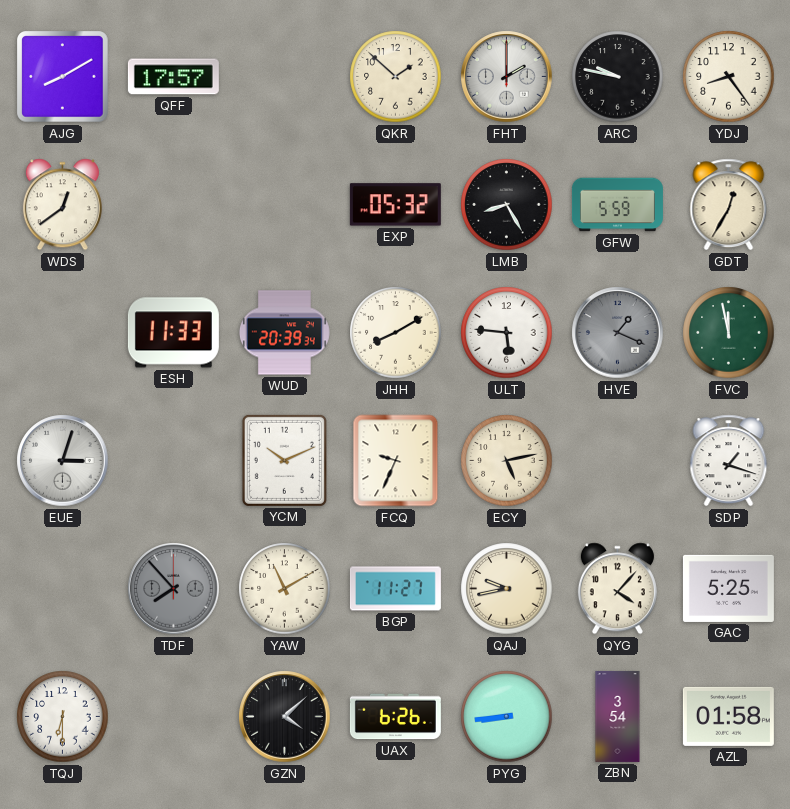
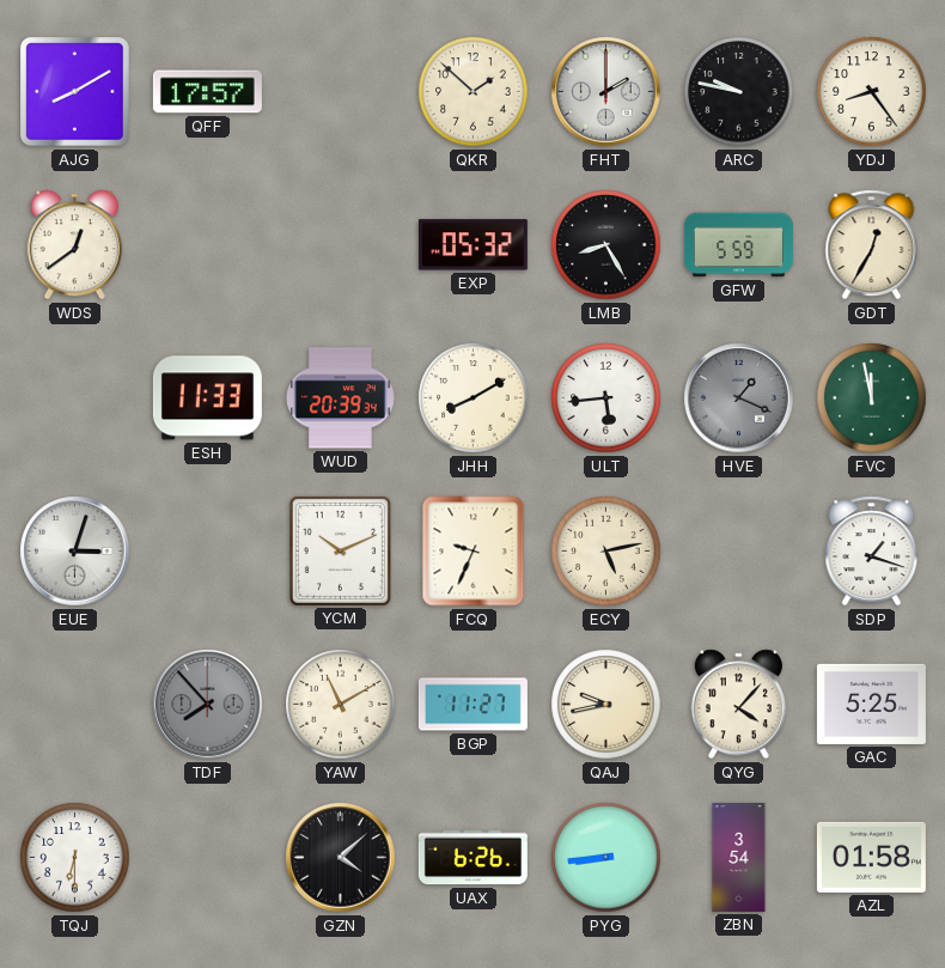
ULT: 5:46 -> 5:44 (606, 398)
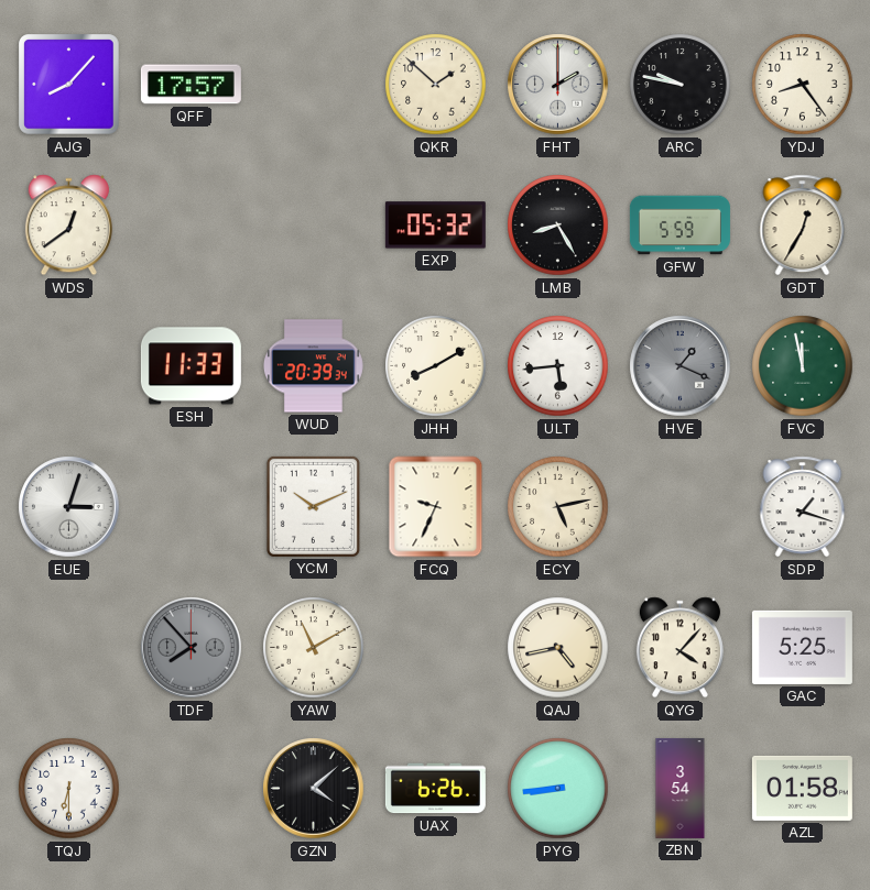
AJG: 8:10 -> 8:07 (69, 85)
BGP: 11:27 -> none (472, 705)
QAJ: 9:43 -> 4:43 (558, 648)
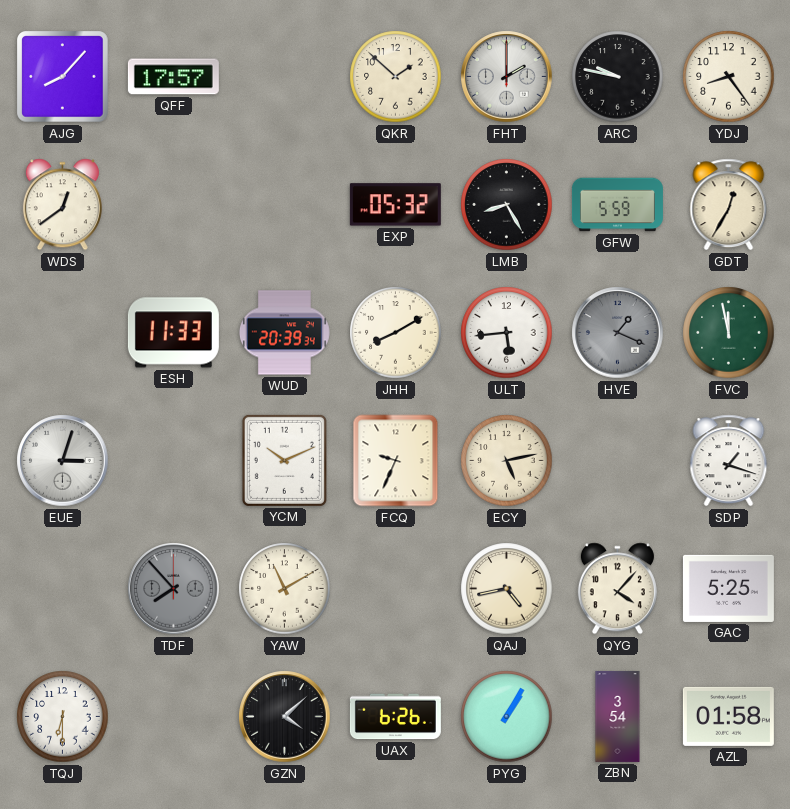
PYG: 8:44 -> 1:05 (507, 717)
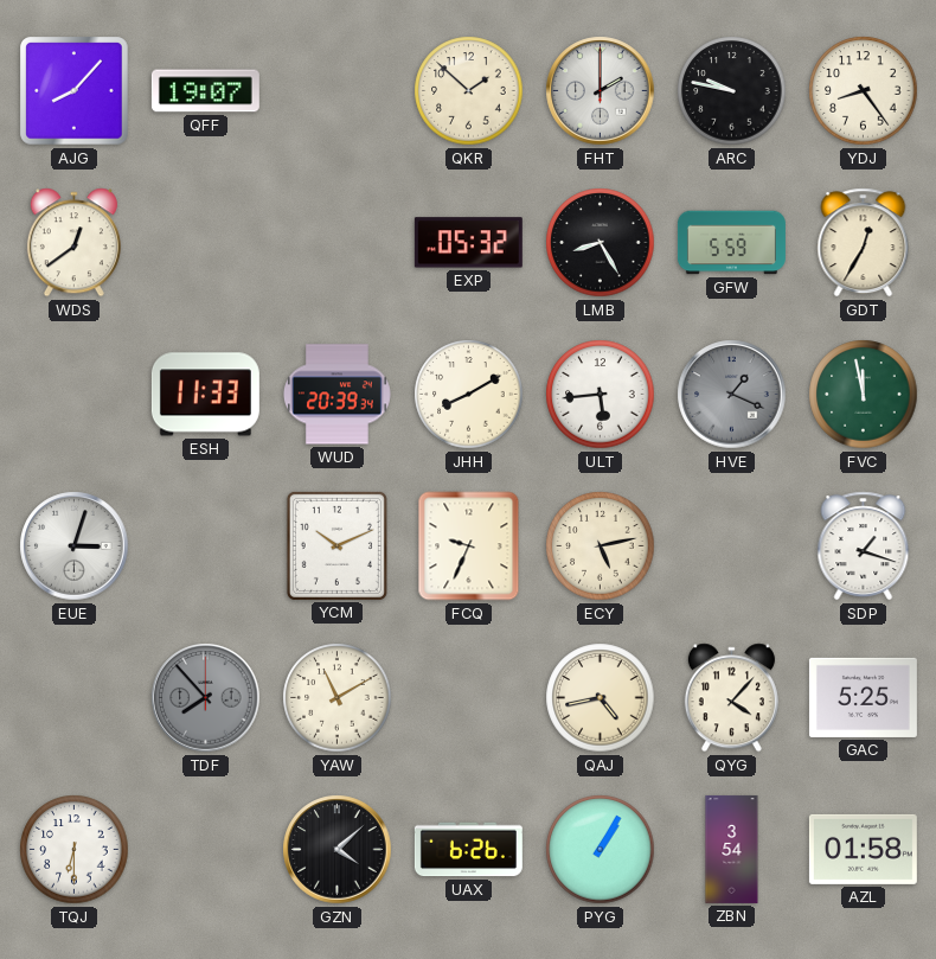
QFF: 17:57 -> 19:07 (205, 91)
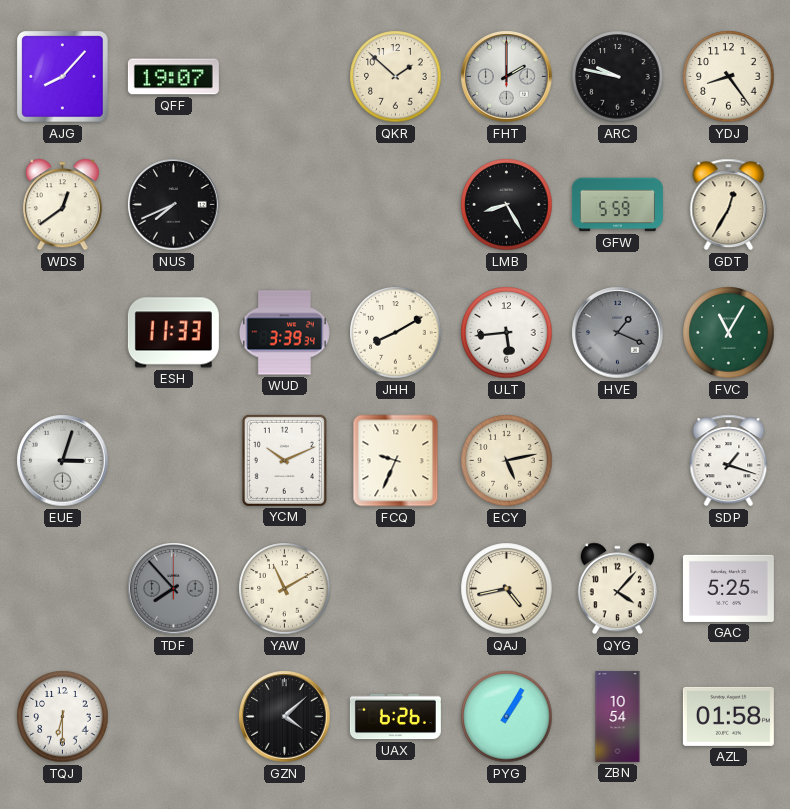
NUS: none -> 7:41 (174, 205)
EXP: 05:32 -> none (468, 243)
WUD: 20:39 -> 3:39 (284, 333)
FVC: 11:58 -> 11:05 (729, 333)
ZBN: 3:54 -> 10:54 (618, 716)
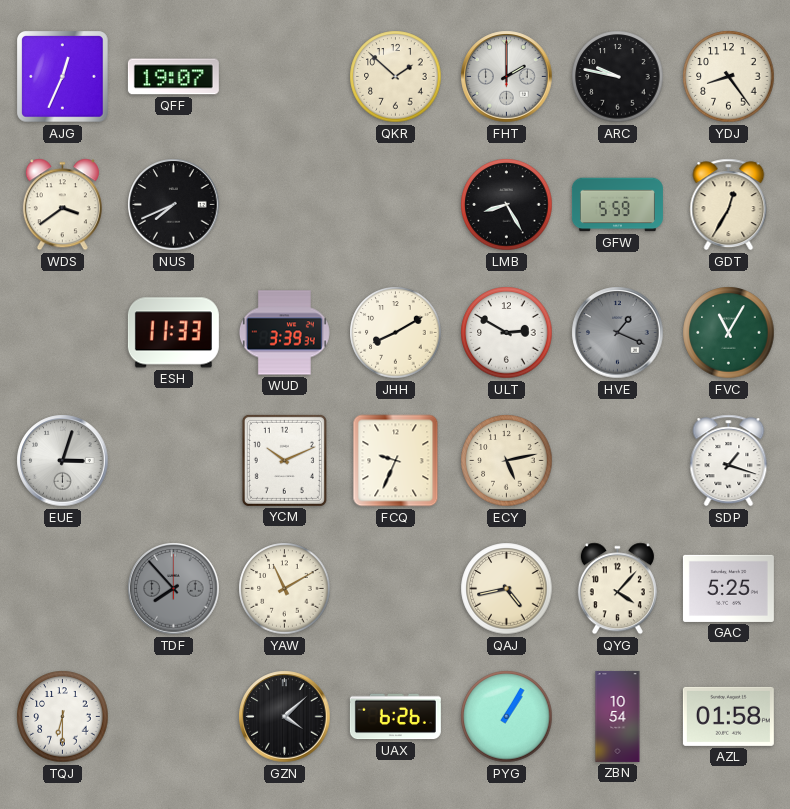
AJG: 8:07 -> 12:34 (63, 77)
WDS: 12:39 -> 3:39 (62, 205)
ULT: 5:44 -> 2:50 (507, 333)
